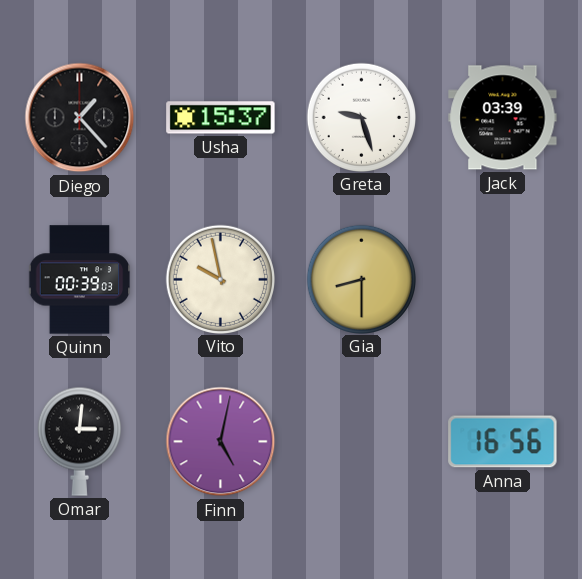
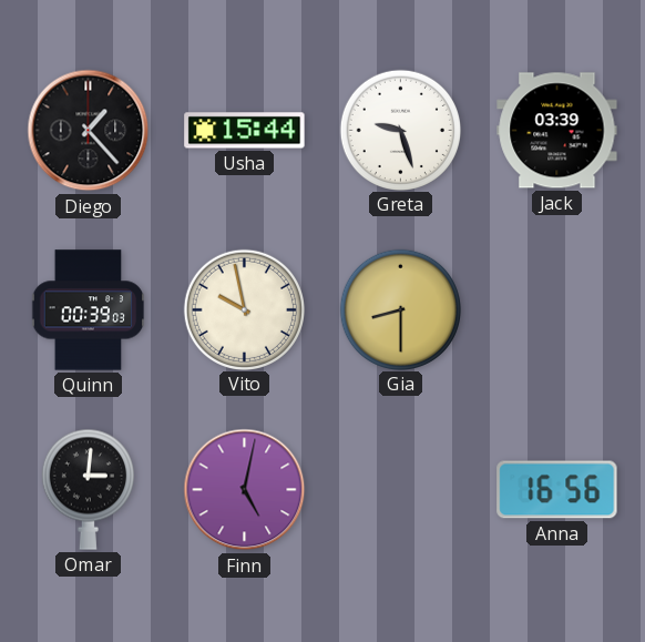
Usha: 15:37 -> 15:44 (245, 131)
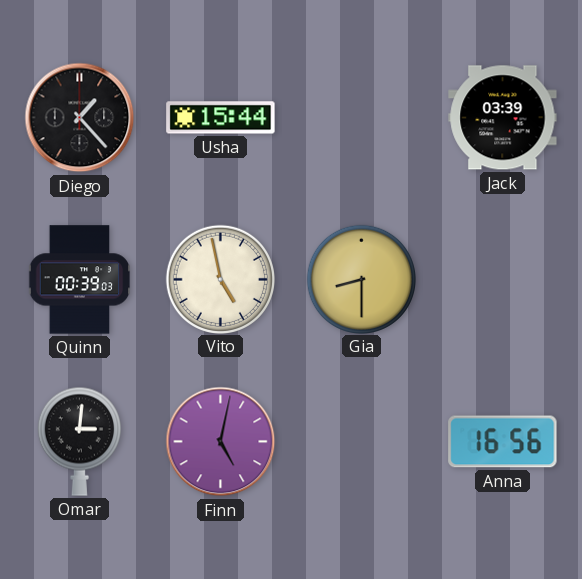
Greta: 9:27 -> none (400, 130)
Vito: 9:58 -> 4:58 (220, 279)
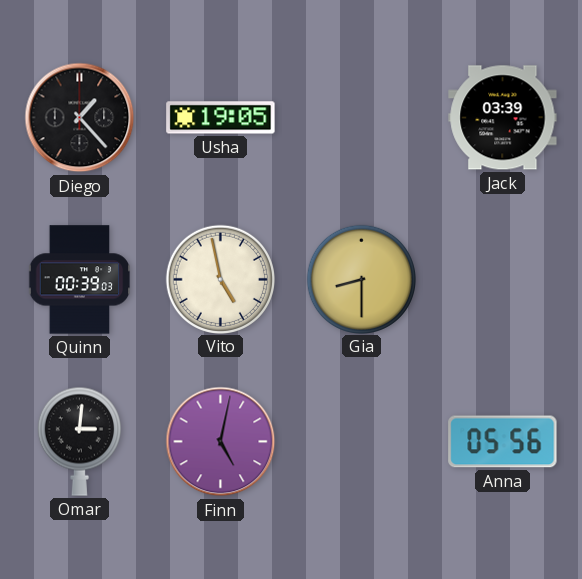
Usha: 15:44 -> 19:05 (221, 118)
Anna: 16:56 -> 05:56 (503, 442)
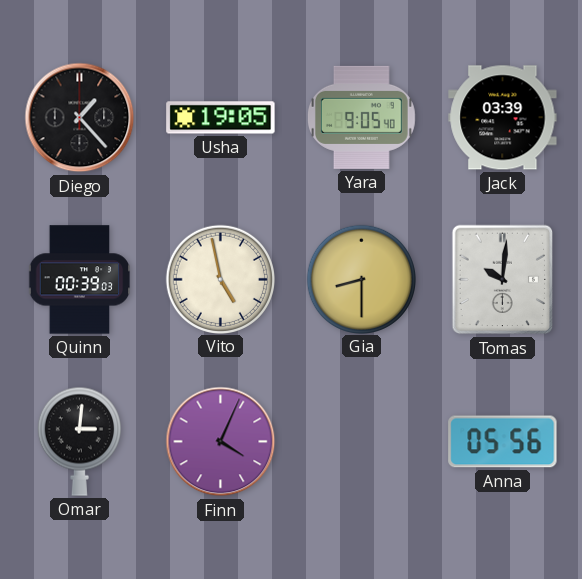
Yara: none -> 9:05 (361, 117)
Tomas: none -> 10:01 (503, 280)
Finn: 5:02 -> 4:04 (221, 442)
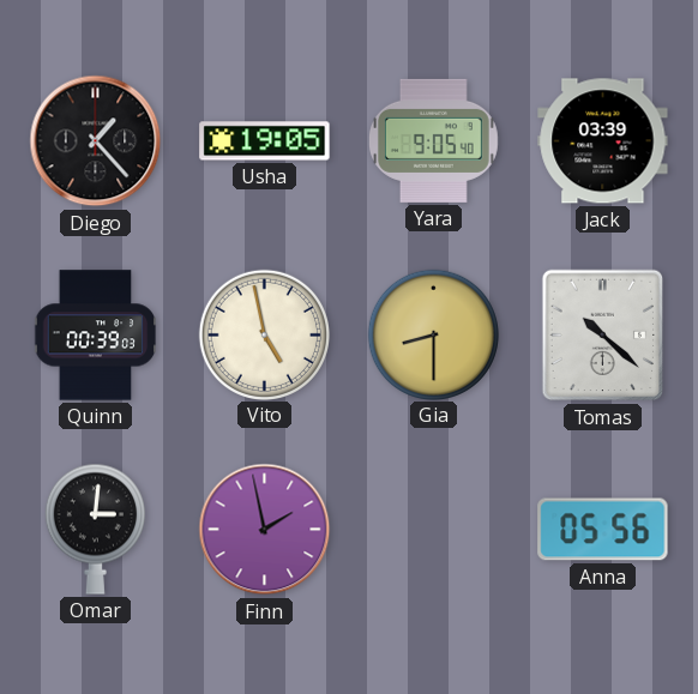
Tomas: 10:01 -> 10:22 (603, 336)
Finn: 4:04 -> 1:58 (265, 530)
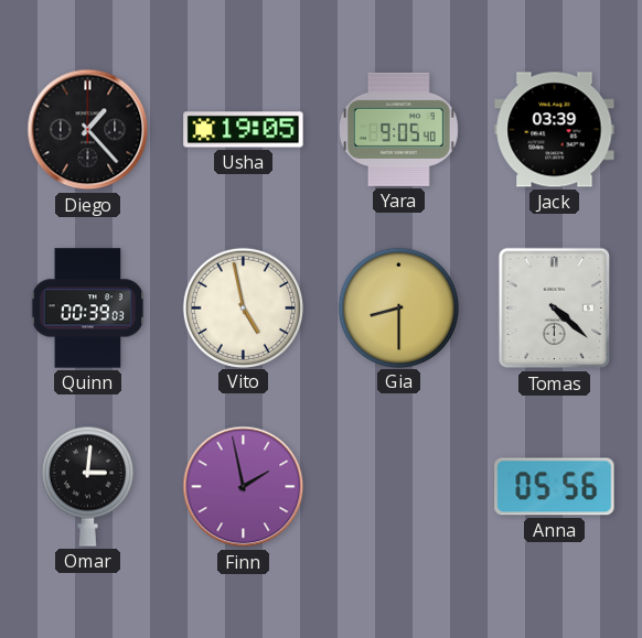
Tomas: 10:22 -> 4:22 (555, 309)
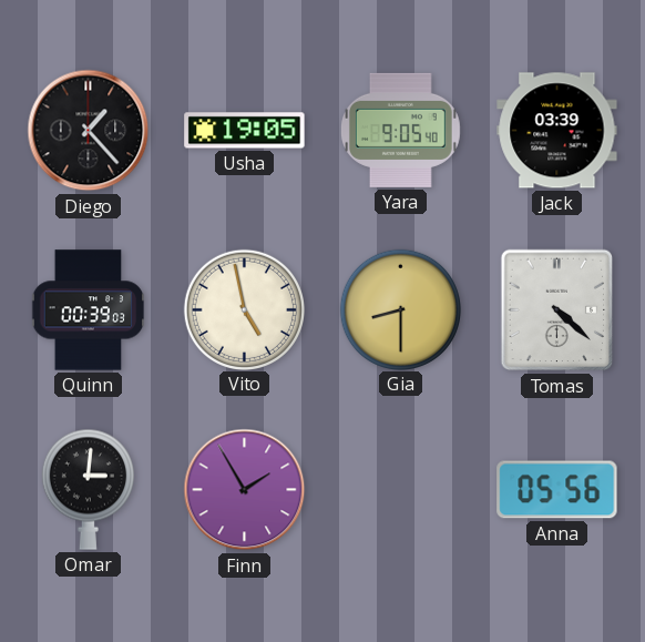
Finn: 1:58 -> 1:55 (245, 490)
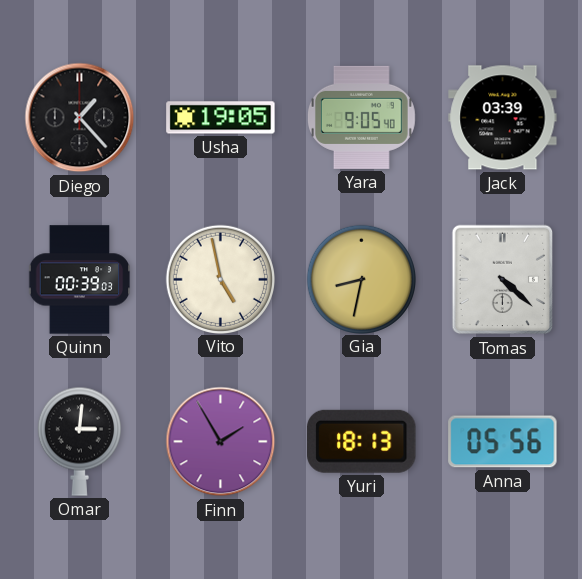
Gia: 8:30 -> 8:32 (361, 279)
Yuri: none -> 18:13 (362, 441)
